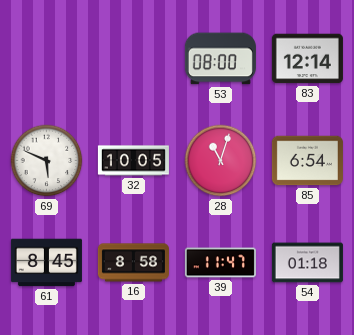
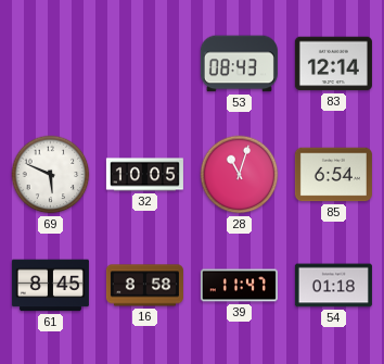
53: 08:00 -> 08:43 (239, 64)
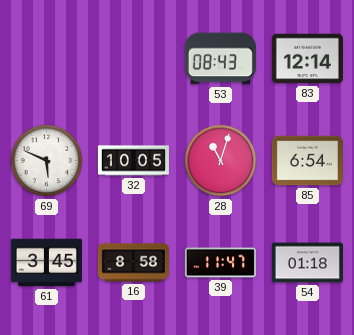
61: 8:45 -> 3:45 (46, 263)
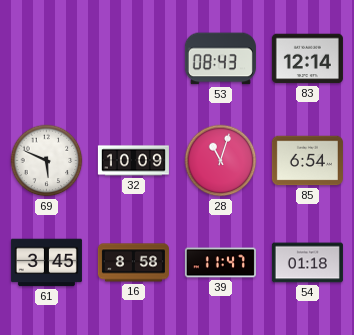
32: 10:05 -> 10:09 (133, 161)
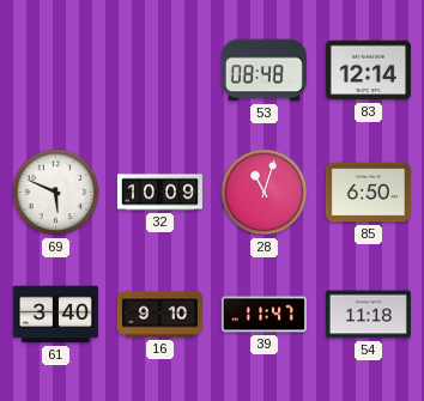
53: 08:43 -> 08:48 (264, 71)
85: 6:54 -> 6:50 (368, 193)
61: 3:45 -> 3:40 (55, 315)
16: 8:58 -> 9:10 (159, 315)
54: 01:18 -> 11:18 (368, 315)
